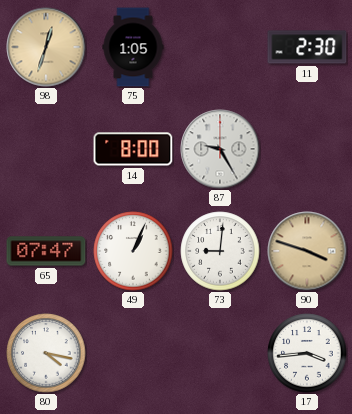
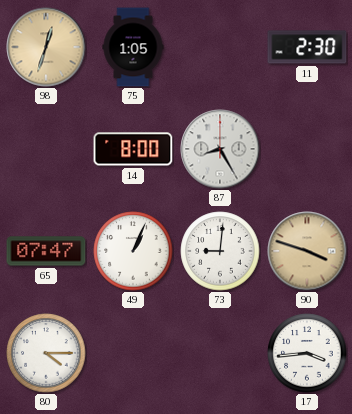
87: 9:25 -> 8:25 (220, 149)
80: 4:17 -> 4:15 (46, 353)
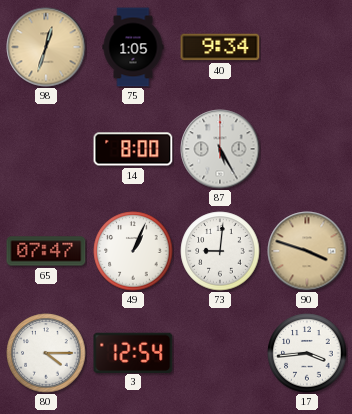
40: none -> 9:34 (220, 47)
11: 2:30 -> none (307, 47)
87: 8:25 -> 5:25 (220, 149)
3: none -> 12:54 (133, 352)
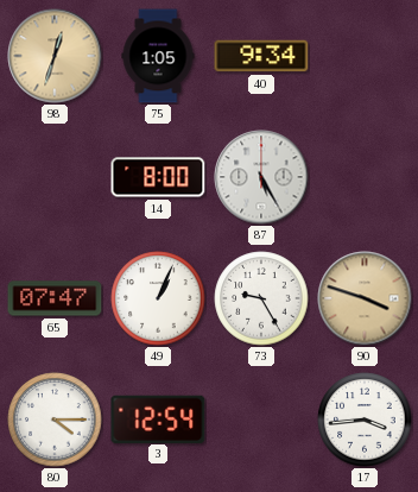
73: 9:01 -> 9:25 (261, 298)
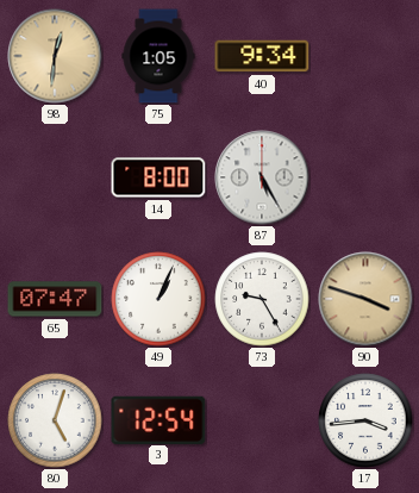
98: 12:33 -> 12:31 (55, 56)
80: 4:15 -> 5:03 (55, 420)
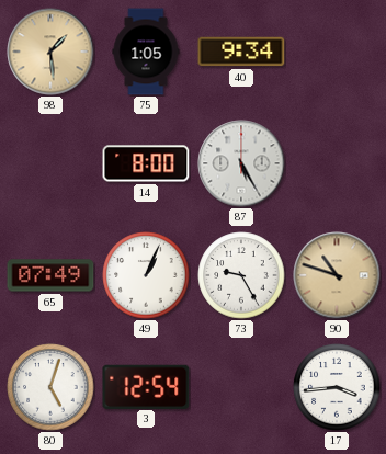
98: 12:31 -> 1:29 (50, 52)
65: 07:47 -> 07:49 (50, 275)
90: 3:48 -> 10:48 (337, 275)
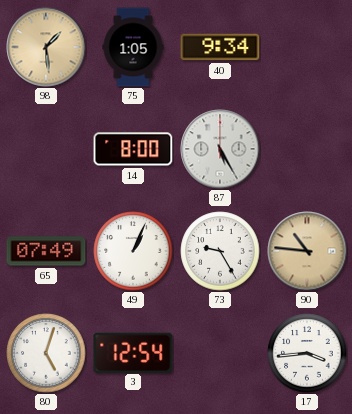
90: 10:48 -> 10:46 (307, 251)
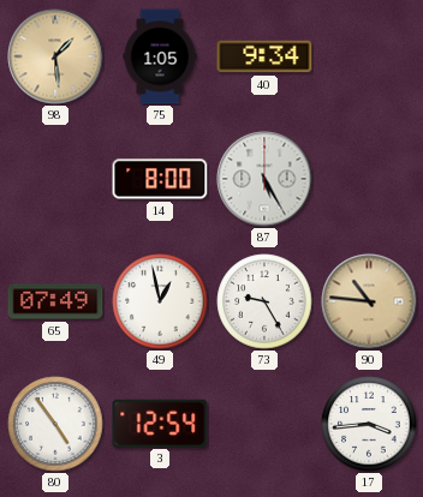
49: 1:04 -> 12:58 (160, 301)
80: 5:03 -> 4:54 (55, 424)
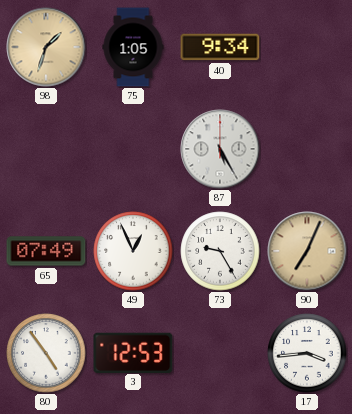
98: 1:29 -> 1:33 (46, 47)
14: 8:00 -> none (160, 179)
49: 12:58 -> 12:56 (133, 251)
90: 10:46 -> 7:04 (307, 251)
3: 12:54 -> 12:53 (133, 352)
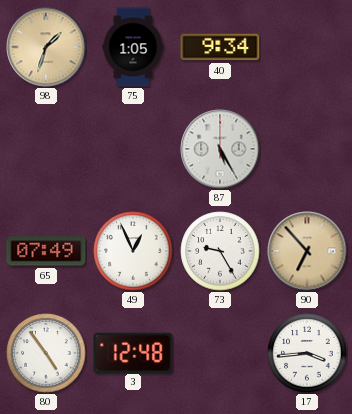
90: 7:04 -> 6:53 (307, 251)
3: 12:53 -> 12:48 (133, 352)
